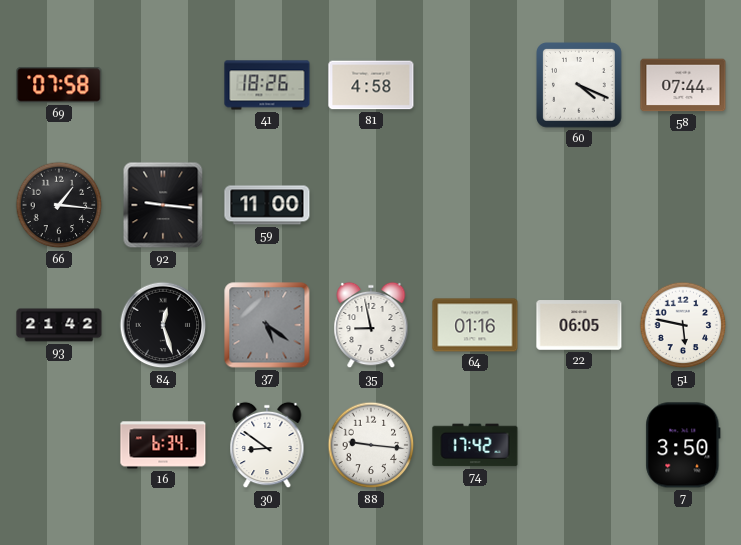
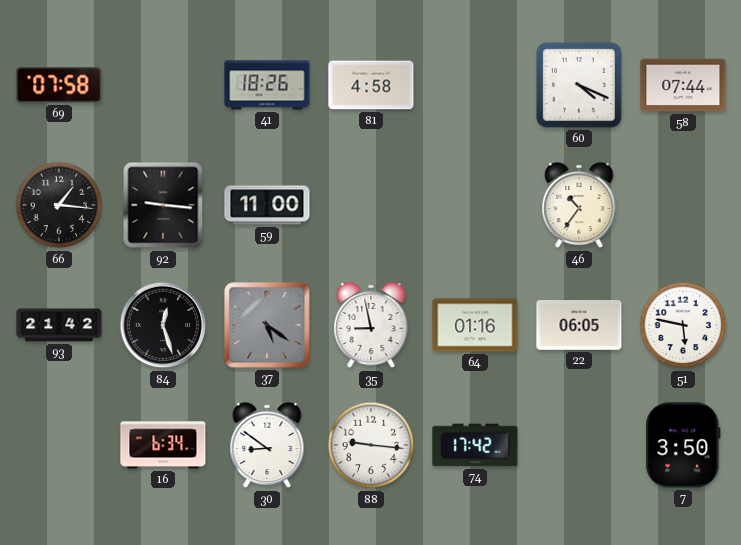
46: none -> 10:36 (579, 205)
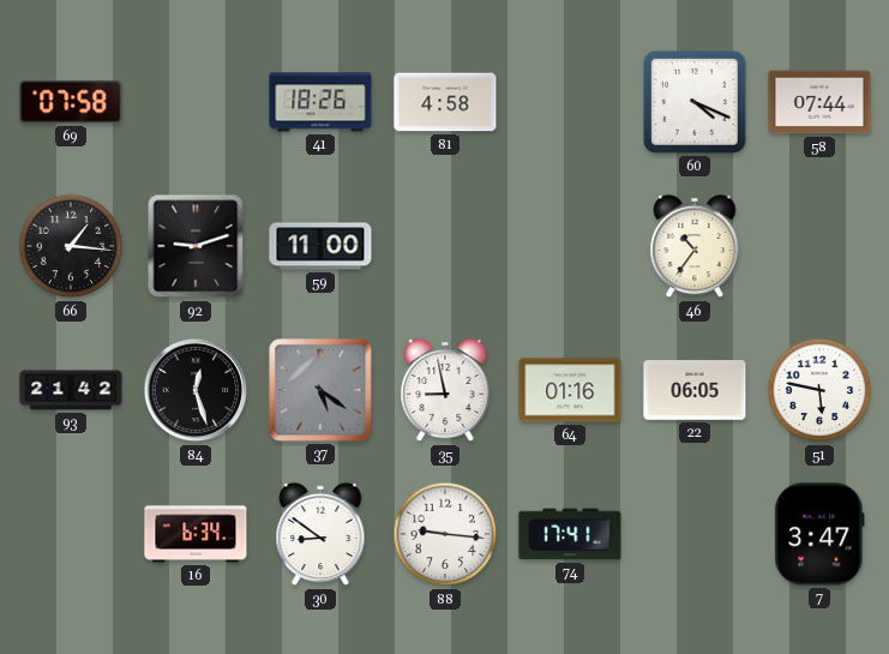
92: 9:16 -> 9:12 (196, 246)
74: 17:42 -> 17:41 (570, 534)
7: 3:50 -> 3:47 (819, 534)
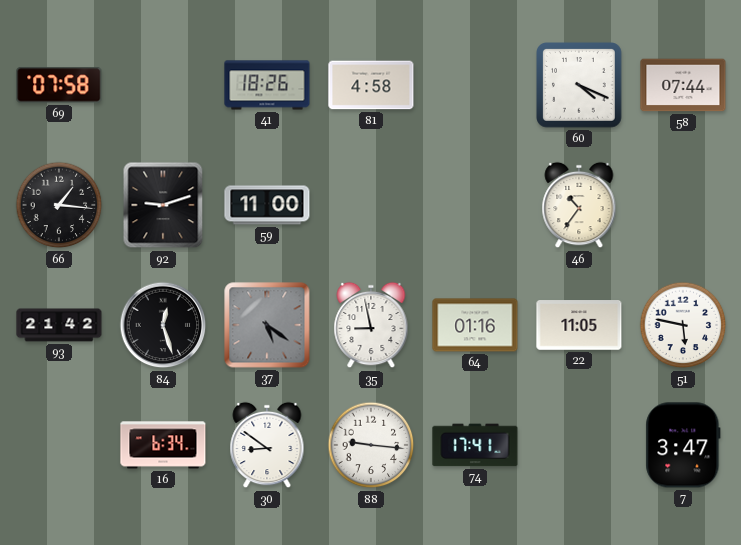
22: 06:05 -> 11:05 (579, 325)
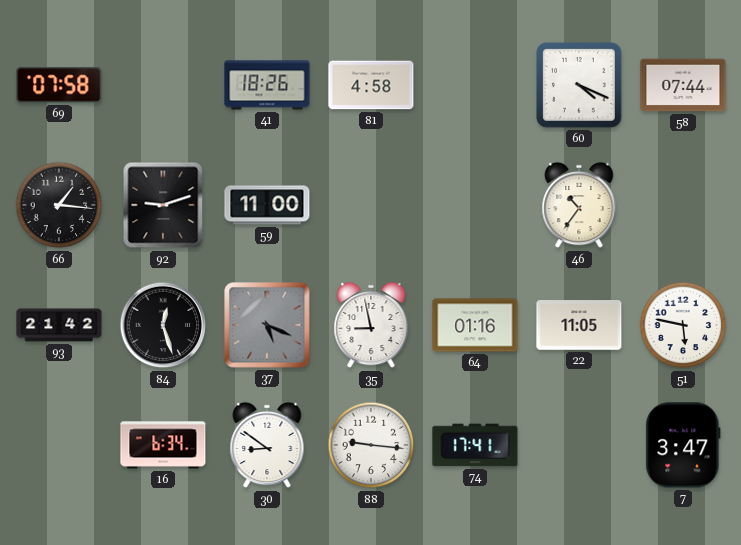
37: 5:21 -> 5:19 (267, 325)
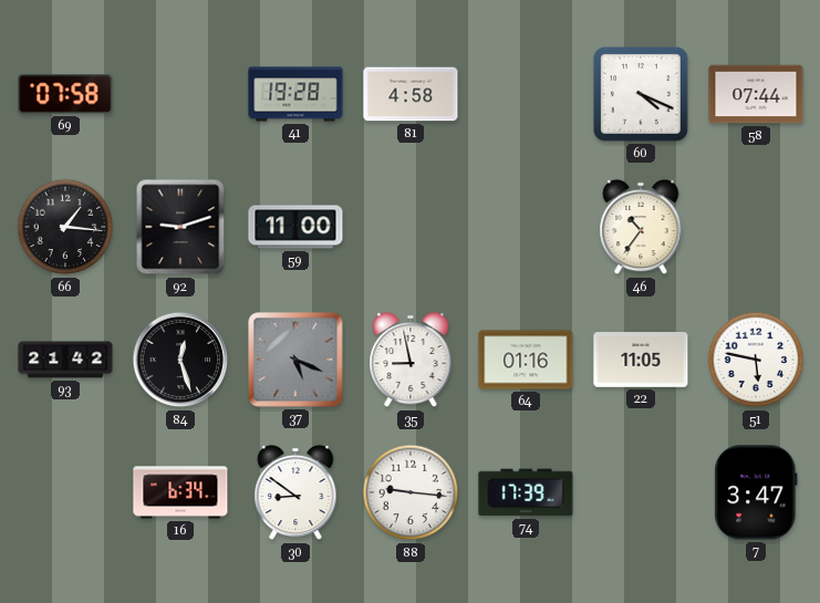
41: 18:26 -> 19:28 (295, 94)
74: 17:41 -> 17:39 (526, 492)
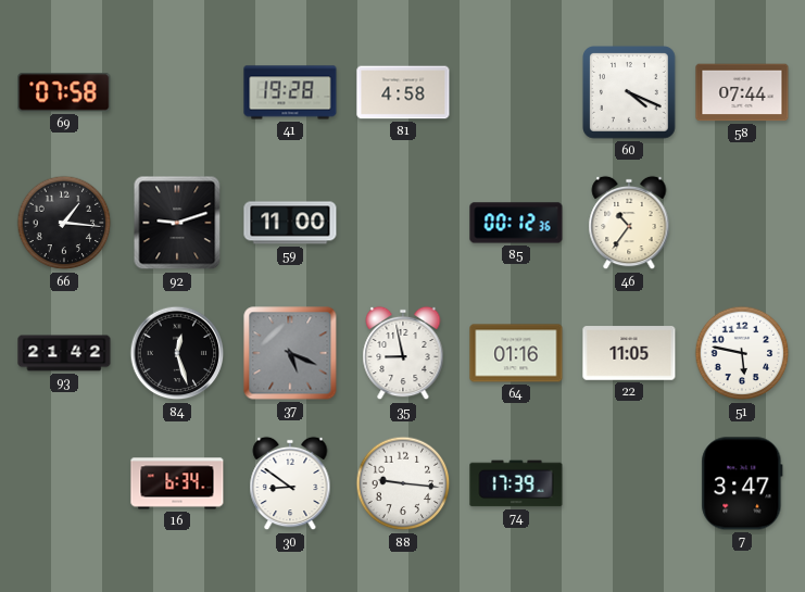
85: none -> 00:12 (516, 223)
